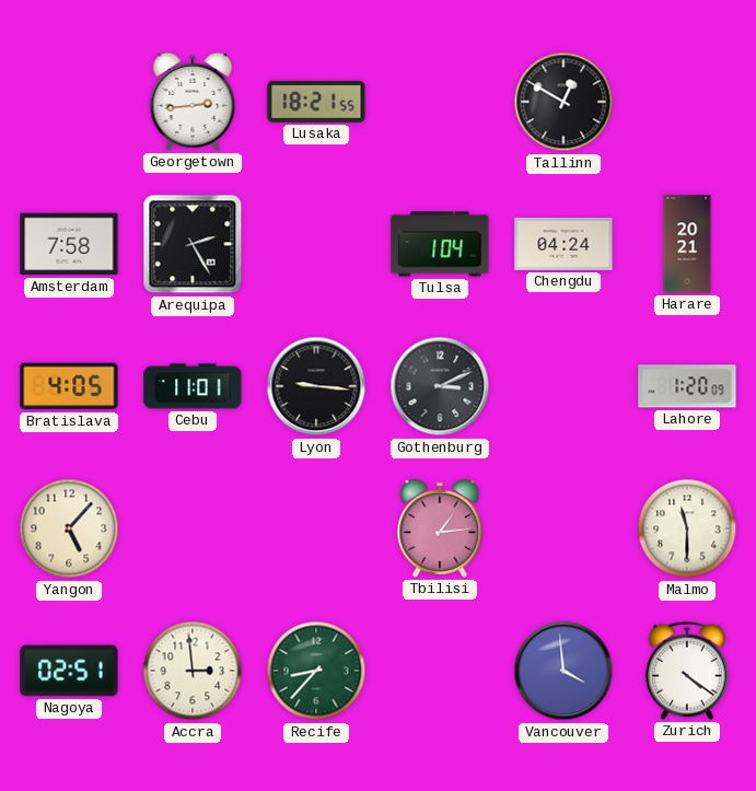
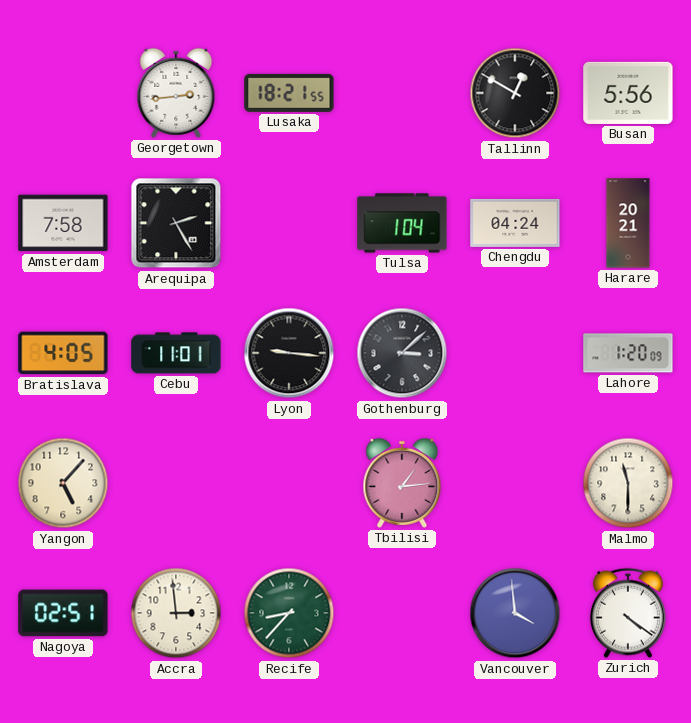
Busan: none -> 5:56 (628, 93)
Gothenburg: 3:11 -> 3:08 (402, 353)
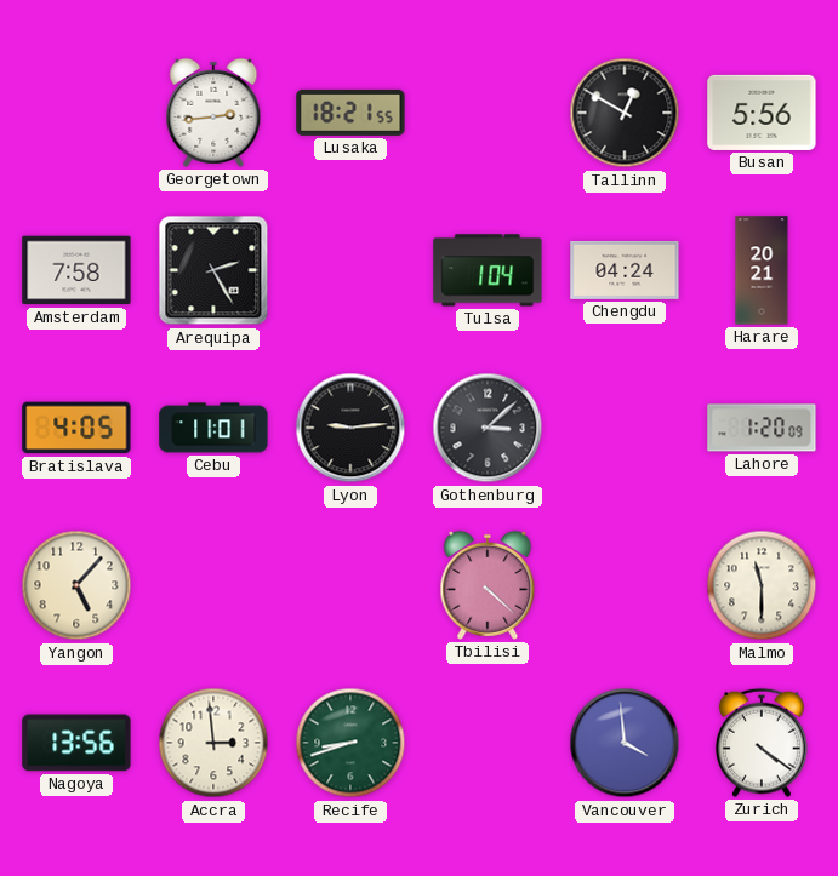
Lyon: 9:16 -> 9:14 (350, 428)
Tbilisi: 1:14 -> 4:22 (488, 585)
Nagoya: 02:51 -> 13:56 (76, 743)
Recife: 8:37 -> 8:42 (350, 743)
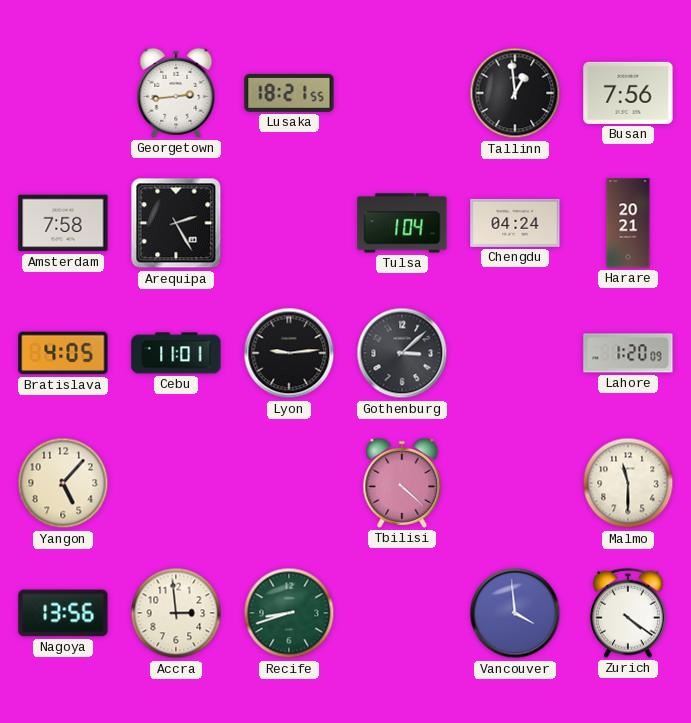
Tallinn: 12:50 -> 12:59 (515, 93)
Busan: 5:56 -> 7:56 (628, 93)
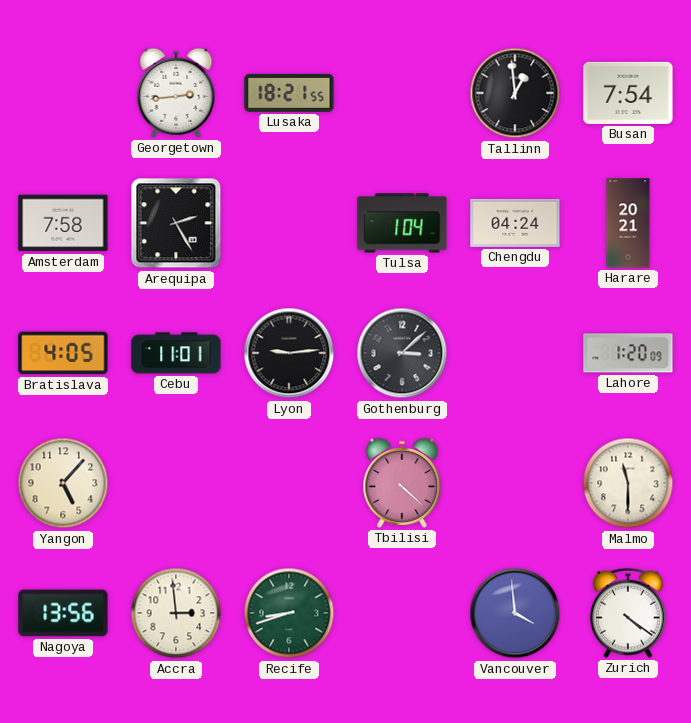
Busan: 7:56 -> 7:54 (628, 93)
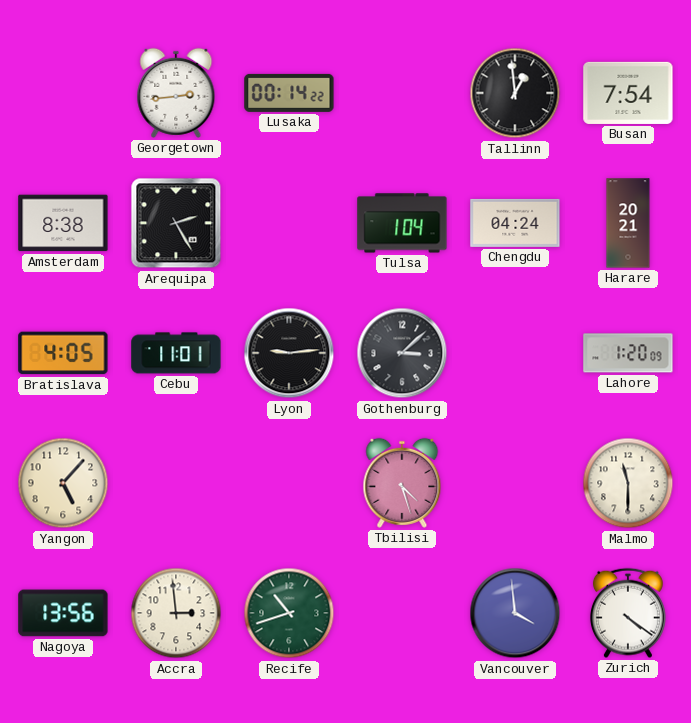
Lusaka: 18:21 -> 00:14 (289, 93)
Amsterdam: 7:58 -> 8:38 (63, 223)
Tbilisi: 4:22 -> 4:27 (402, 483)
Recife: 8:42 -> 10:42 (289, 613)
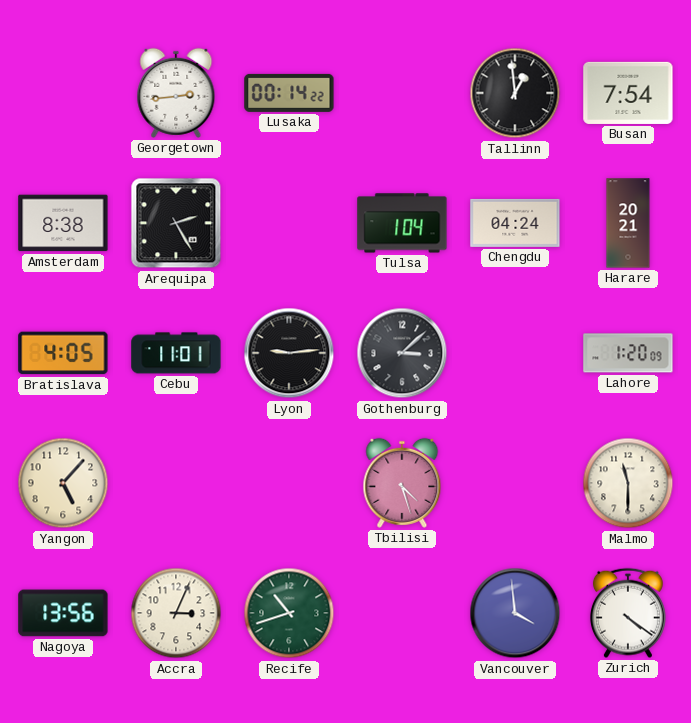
Accra: 2:59 -> 3:04 (176, 613)
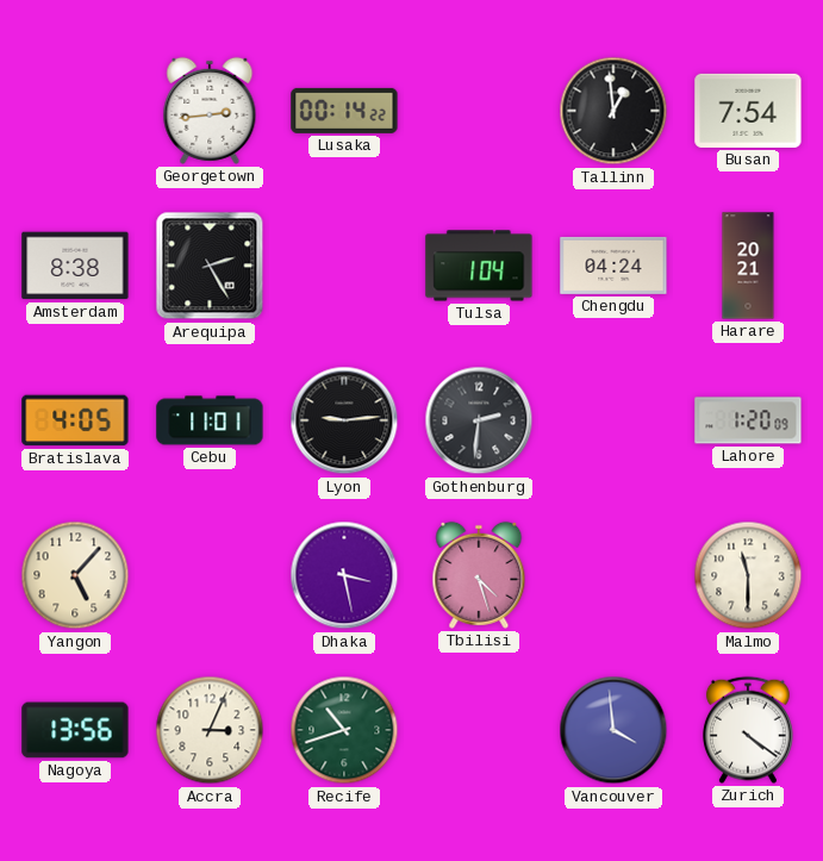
Gothenburg: 3:08 -> 2:31 (479, 420)
Dhaka: none -> 3:28 (344, 575)
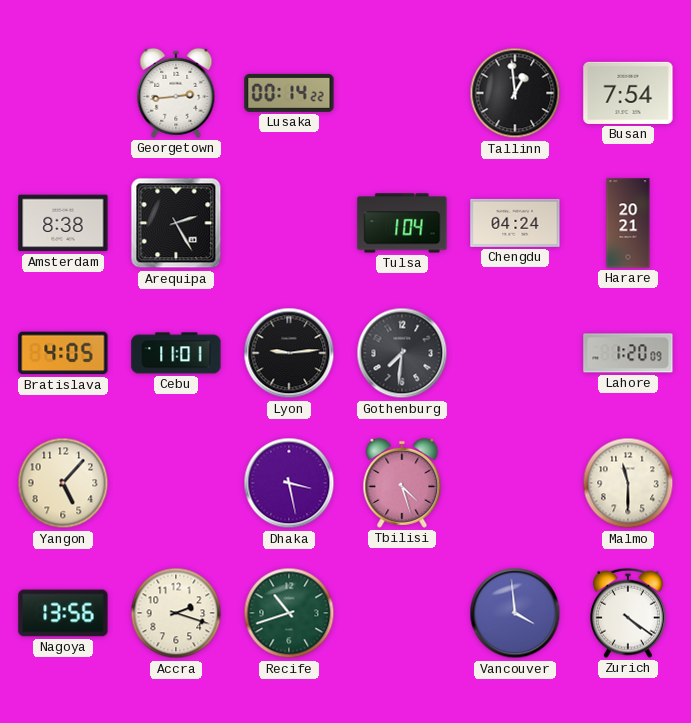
Gothenburg: 2:31 -> 7:31 (402, 353)
Accra: 3:04 -> 2:18 (176, 613)
